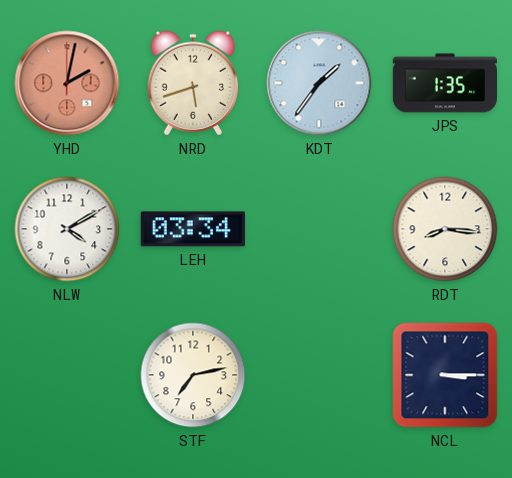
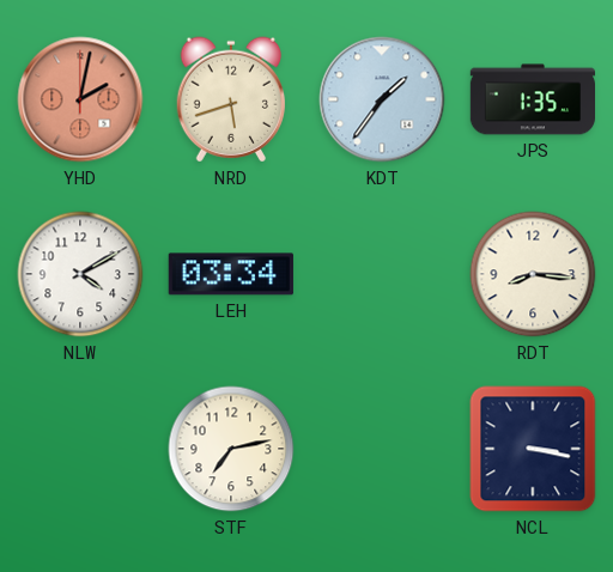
NCL: 3:15 -> 3:17 (533, 449)
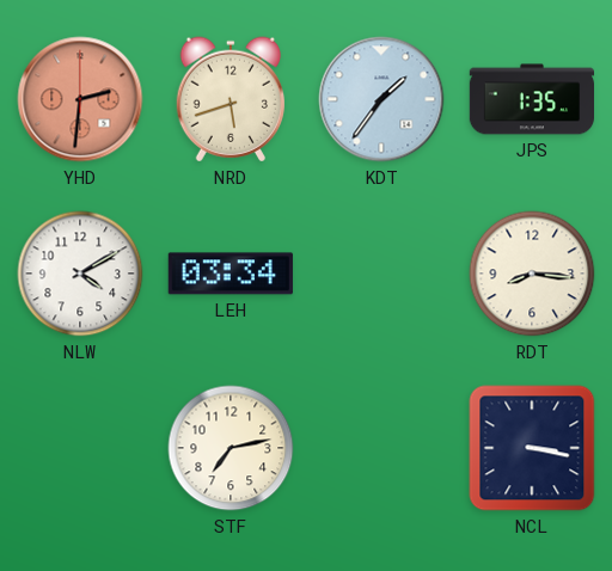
YHD: 2:02 -> 2:31 (80, 99)
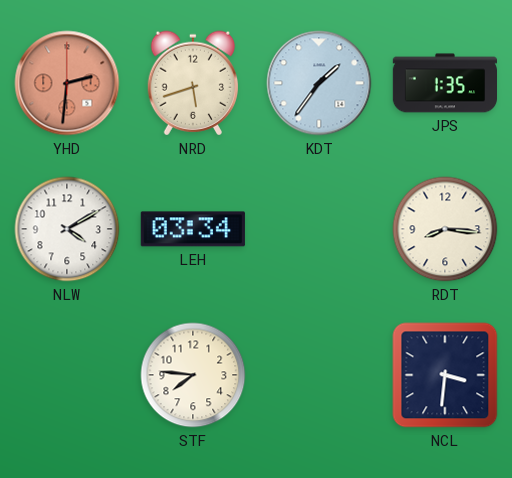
STF: 7:13 -> 7:46 (193, 375)
NCL: 3:17 -> 3:31 (445, 375)
